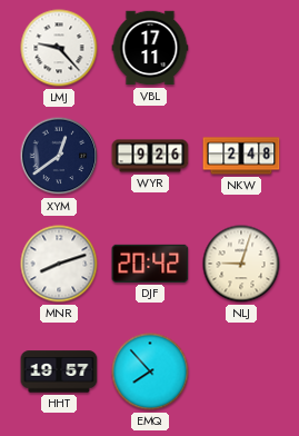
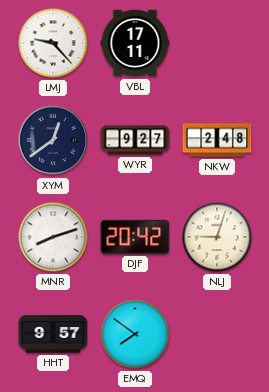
WYR: 9:26 -> 9:27 (135, 140)
HHT: 19:57 -> 9:57 (53, 334)
EMQ: 7:53 -> 7:51 (135, 334)
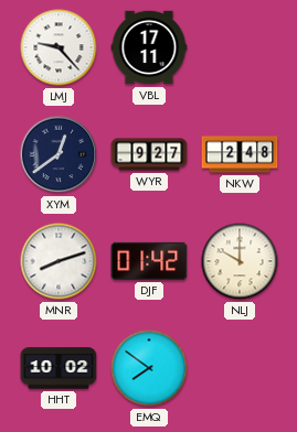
DJF: 20:42 -> 01:42 (149, 261)
NLJ: 9:03 -> 10:00 (240, 261)
HHT: 9:57 -> 10:02 (59, 368)
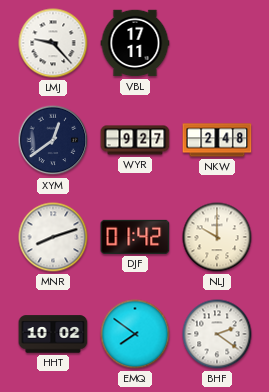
BHF: none -> 2:21 (217, 334)
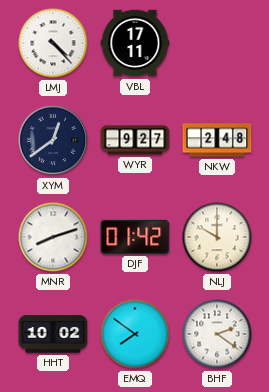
LMJ: 9:23 -> 4:23 (53, 43)
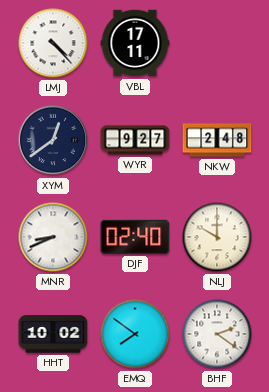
MNR: 8:12 -> 8:41 (53, 237)
DJF: 01:42 -> 02:40 (135, 237)
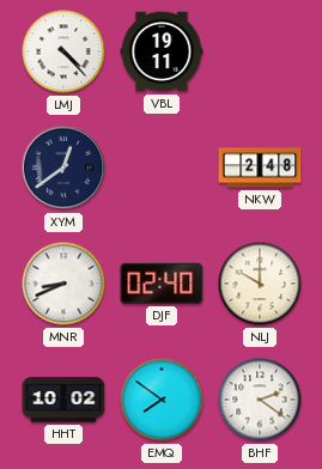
VBL: 17:11 -> 19:11 (162, 51)
WYR: 9:27 -> none (135, 140)
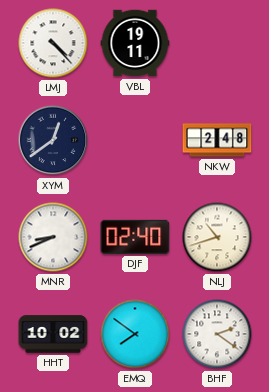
NLJ: 10:00 -> 10:42 (217, 237)
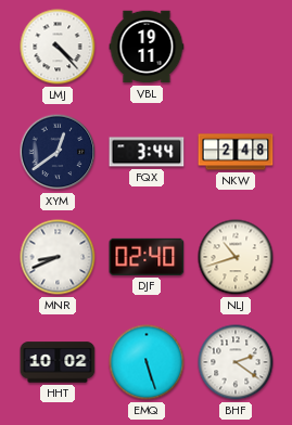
FQX: none -> 3:44 (147, 152)
EMQ: 7:51 -> 5:27 (147, 362)
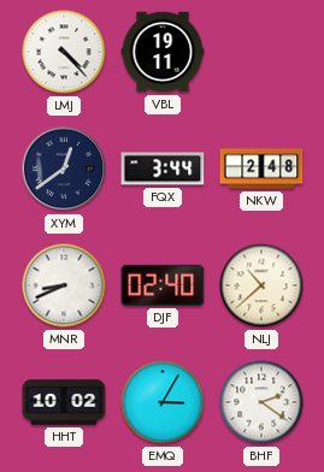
NLJ: 10:42 -> 10:38 (261, 285)
EMQ: 5:27 -> 3:05 (163, 402)
